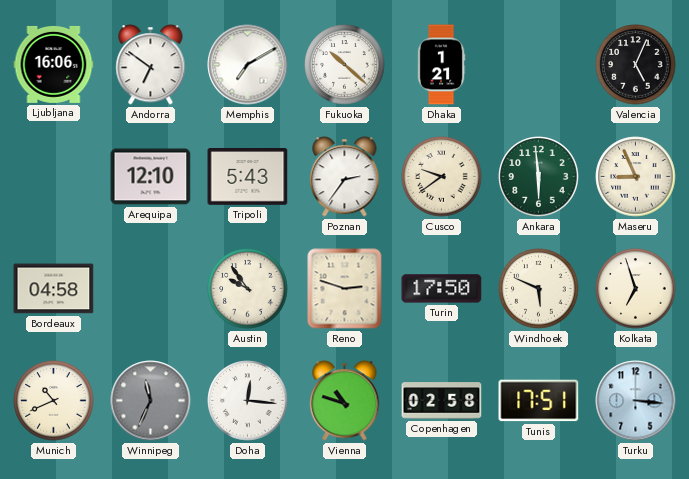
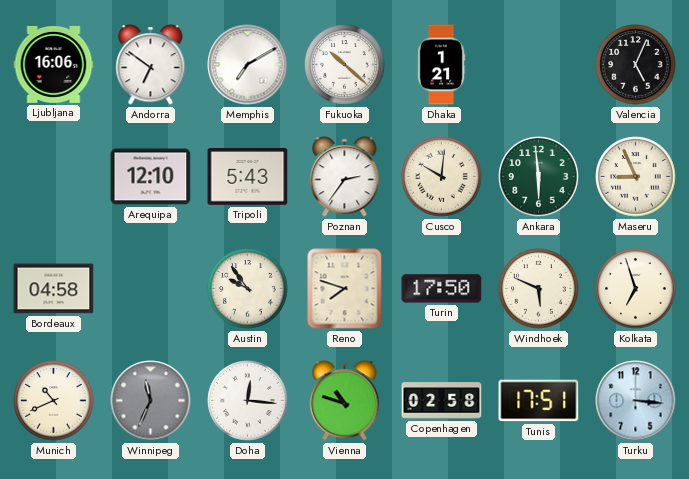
Cusco: 9:39 -> 10:01 (442, 177)
Reno: 2:48 -> 7:48 (345, 289)
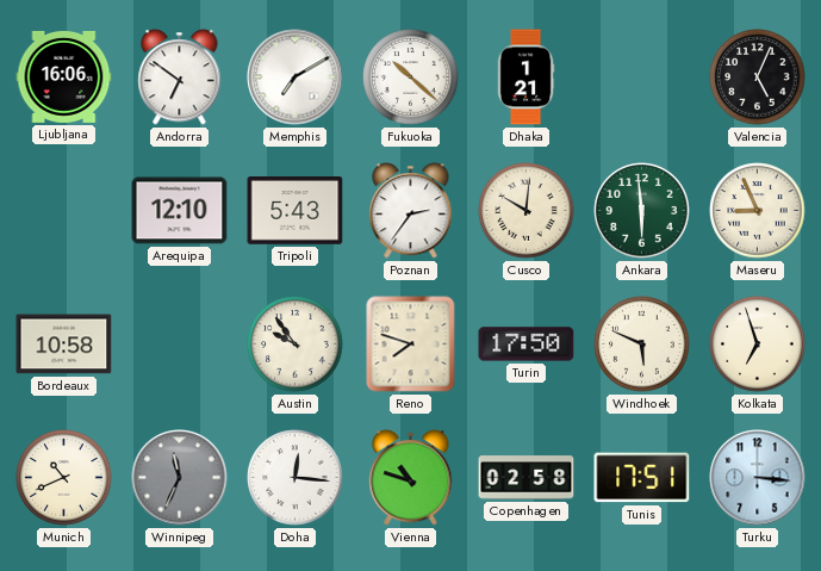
Bordeaux: 04:58 -> 10:58 (64, 345)
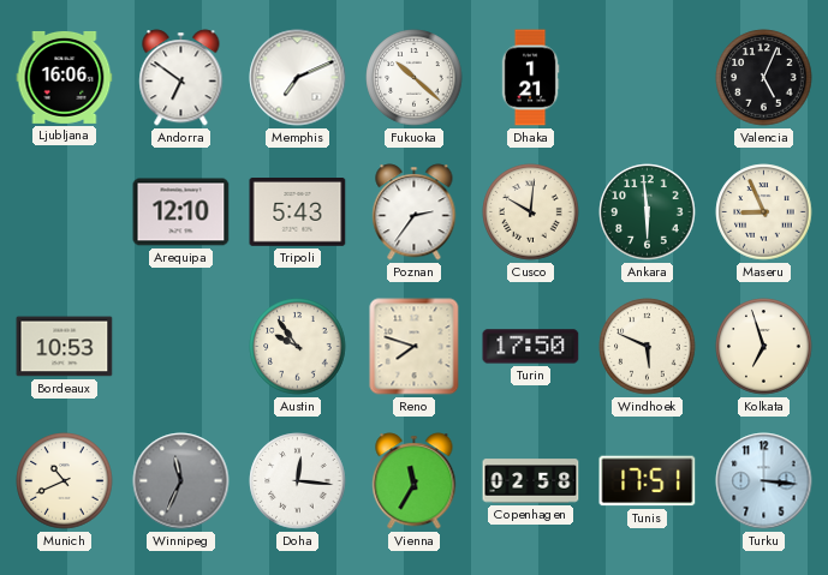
Memphis: 7:10 -> 7:11 (298, 78)
Bordeaux: 10:58 -> 10:53 (65, 347)
Vienna: 10:48 -> 11:35 (415, 481)
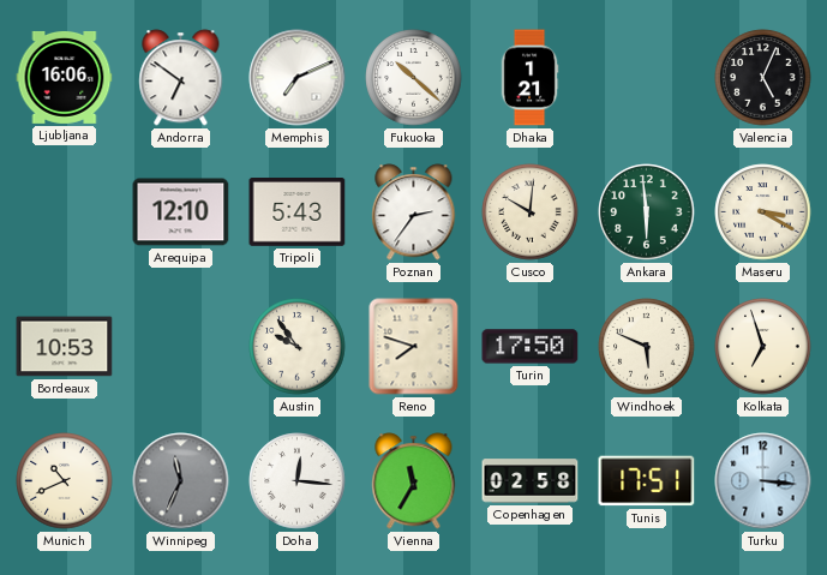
Maseru: 8:56 -> 3:20 (763, 212)
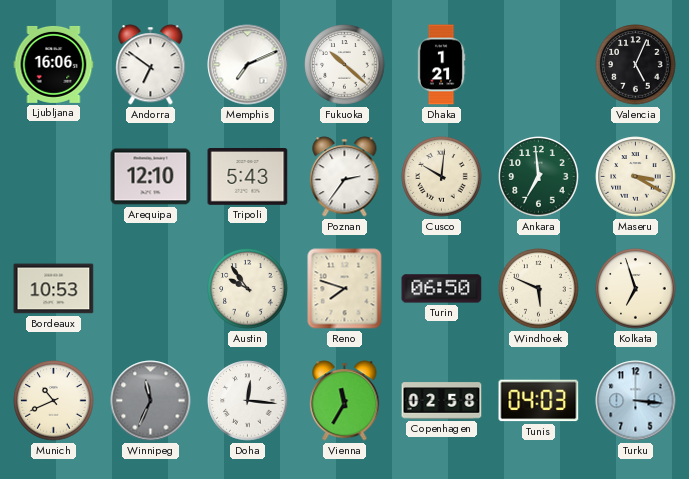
Ankara: 5:59 -> 6:59 (539, 177)
Turin: 17:50 -> 06:50 (442, 289)
Tunis: 17:51 -> 04:03 (539, 401)
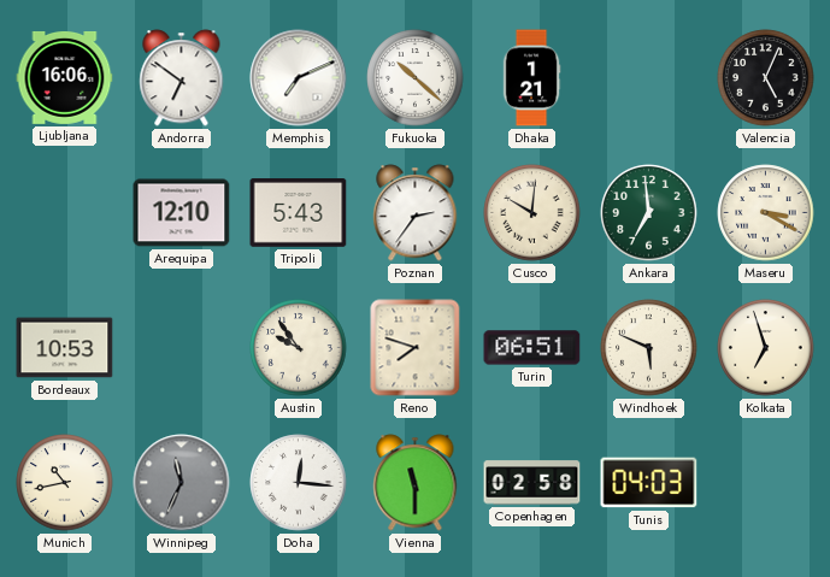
Turin: 06:50 -> 06:51 (532, 348)
Munich: 10:41 -> 10:43 (65, 483)
Vienna: 11:35 -> 11:30 (416, 483)
Turku: 3:16 -> none (636, 401)
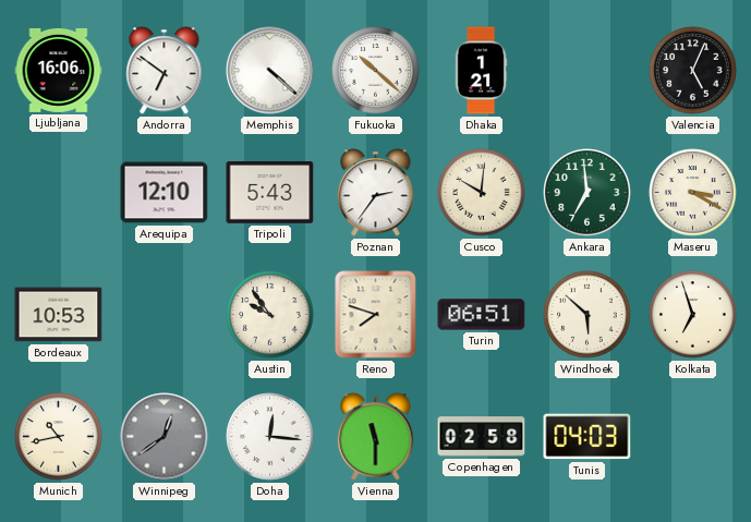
Memphis: 7:11 -> 4:22 (270, 71)
Windhoek: 5:49 -> 5:52 (588, 315)
Winnipeg: 11:34 -> 12:39 (165, 437)
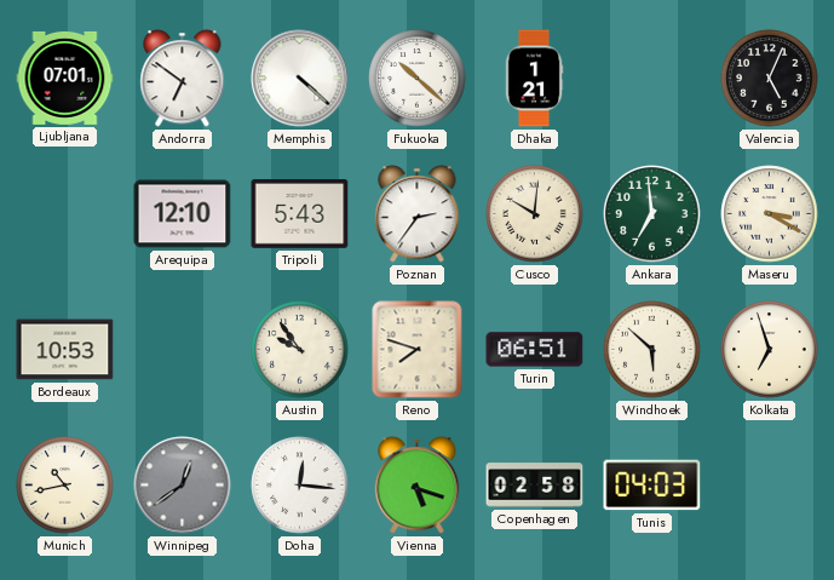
Ljubljana: 16:06 -> 07:01 (65, 77)
Vienna: 11:30 -> 5:18 (418, 486)
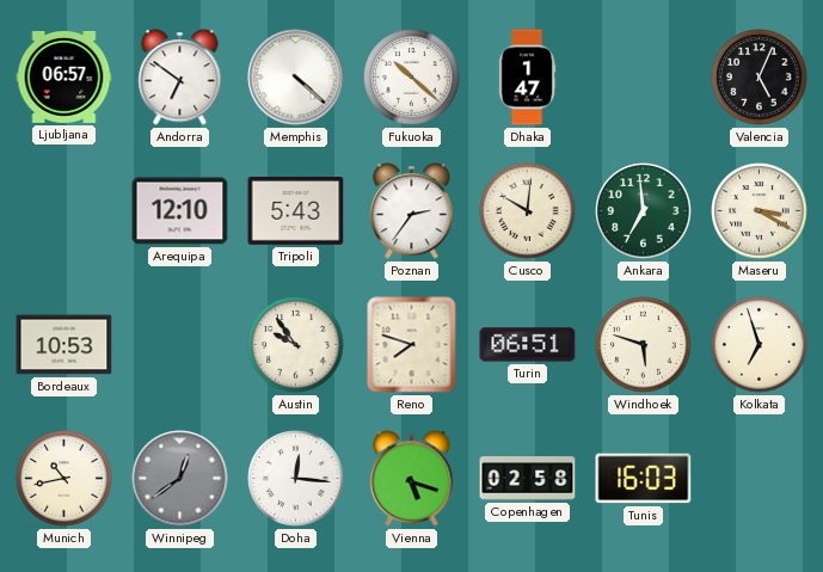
Ljubljana: 07:01 -> 06:57 (65, 76)
Dhaka: 1:21 -> 1:47 (527, 78)
Windhoek: 5:52 -> 5:48 (644, 345)
Tunis: 04:03 -> 16:03 (644, 479)
